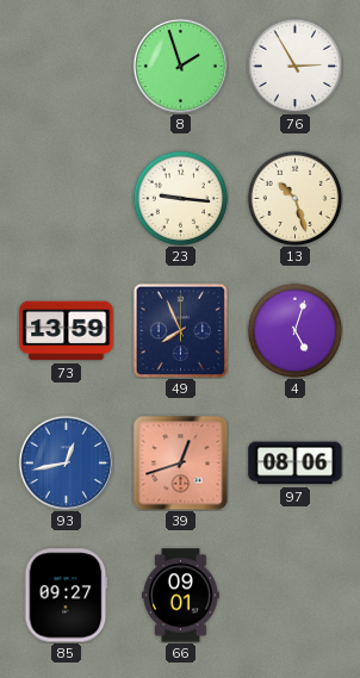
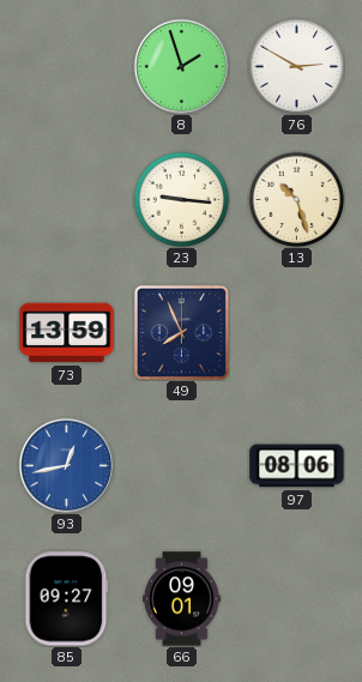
76: 2:55 -> 2:50 (296, 66)
4: 5:03 -> none (294, 330)
39: 12:42 -> none (180, 462)
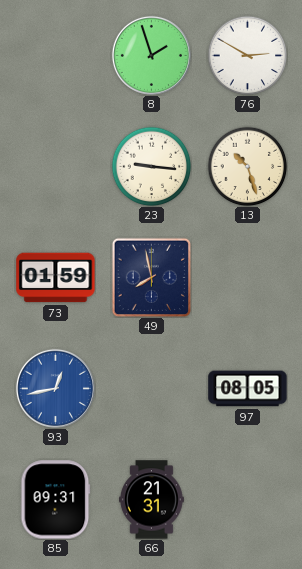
73: 13:59 -> 01:59 (56, 278)
49: 7:56 -> 7:58 (151, 277)
97: 08:06 -> 08:05 (248, 389)
85: 09:27 -> 09:31 (56, 500)
66: 09:01 -> 21:31 (151, 500)
